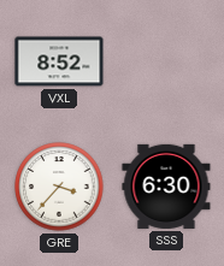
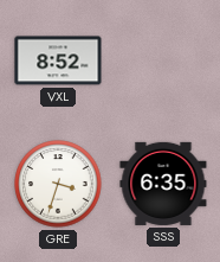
GRE: 3:37 -> 3:33 (58, 184)
SSS: 6:30 -> 6:35 (163, 184)
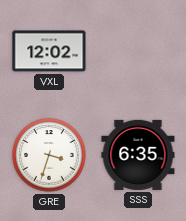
VXL: 8:52 -> 12:02 (49, 51)
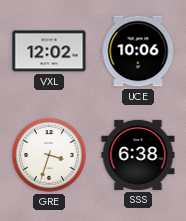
UCE: none -> 10:06 (138, 51)
SSS: 6:35 -> 6:38 (138, 155)
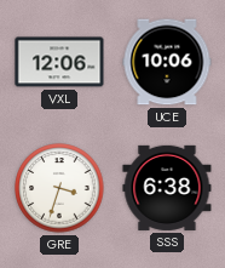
VXL: 12:02 -> 12:06 (59, 62)
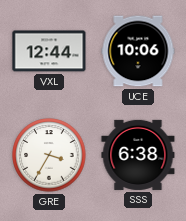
VXL: 12:06 -> 12:44 (49, 51)
GRE: 3:33 -> 3:35 (49, 155)
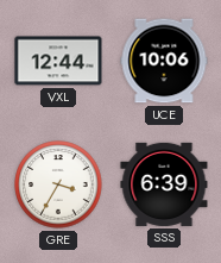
SSS: 6:38 -> 6:39 (164, 184)
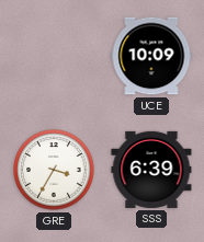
VXL: 12:44 -> none (58, 61)
UCE: 10:06 -> 10:09 (151, 56)
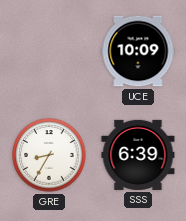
GRE: 3:35 -> 8:35 (49, 155)
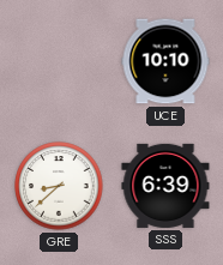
UCE: 10:09 -> 10:10 (165, 61)
GRE: 8:35 -> 8:38 (59, 186)
